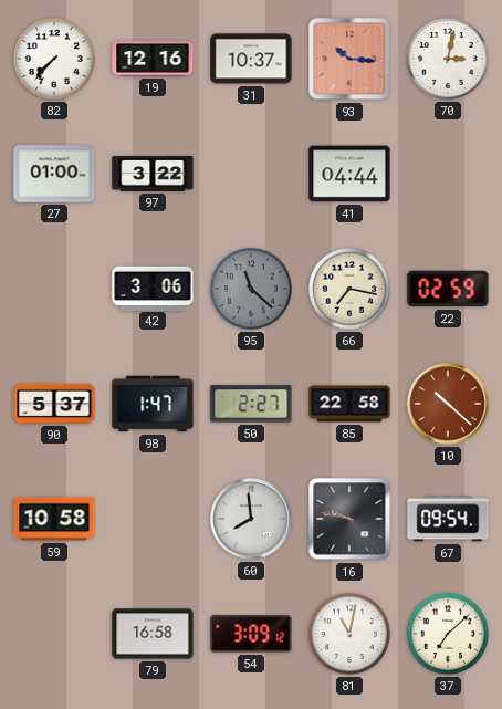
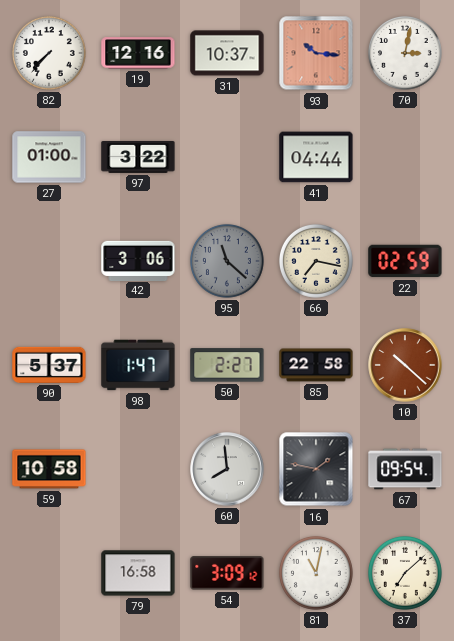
16: 9:47 -> 1:47 (316, 469)
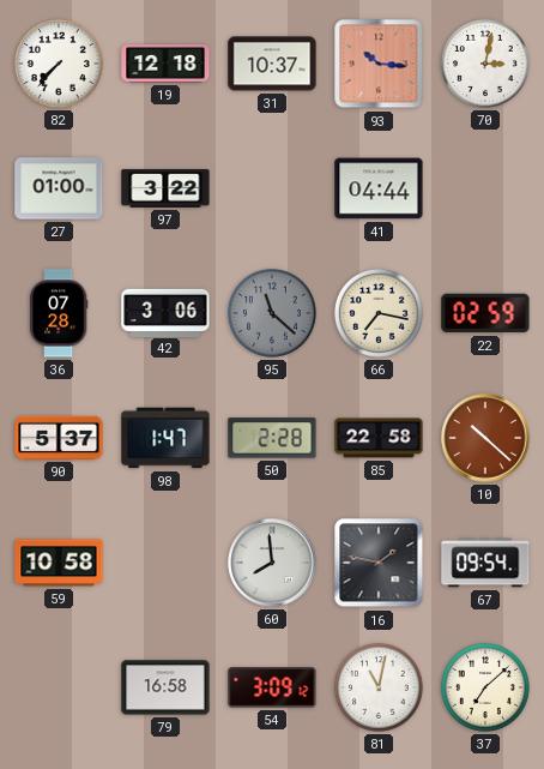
19: 12:16 -> 12:18 (165, 64)
36: none -> 07:28 (59, 313)
50: 2:27 -> 2:28 (272, 438)
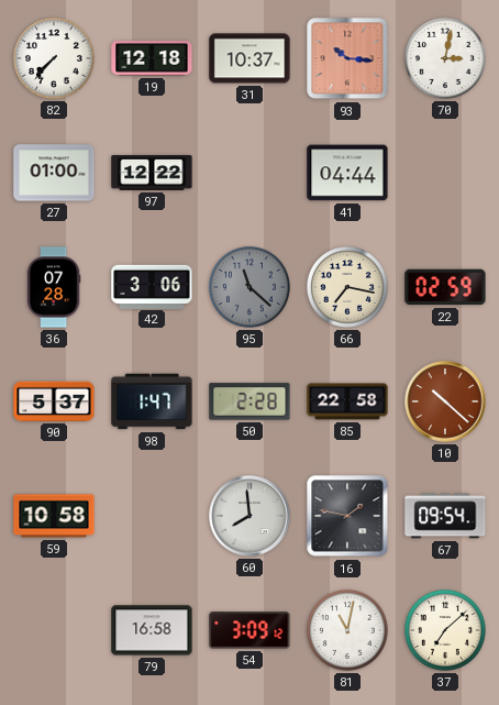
97: 3:22 -> 12:22 (152, 173)
